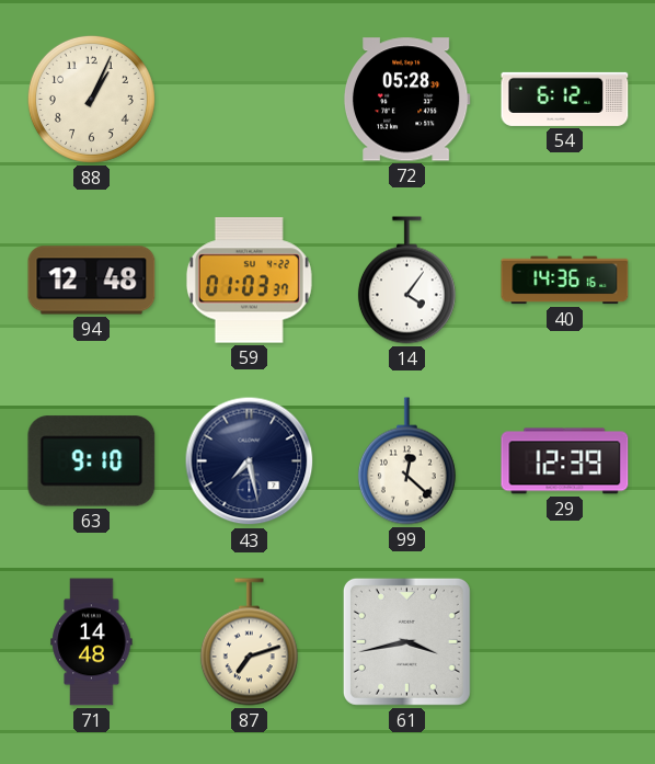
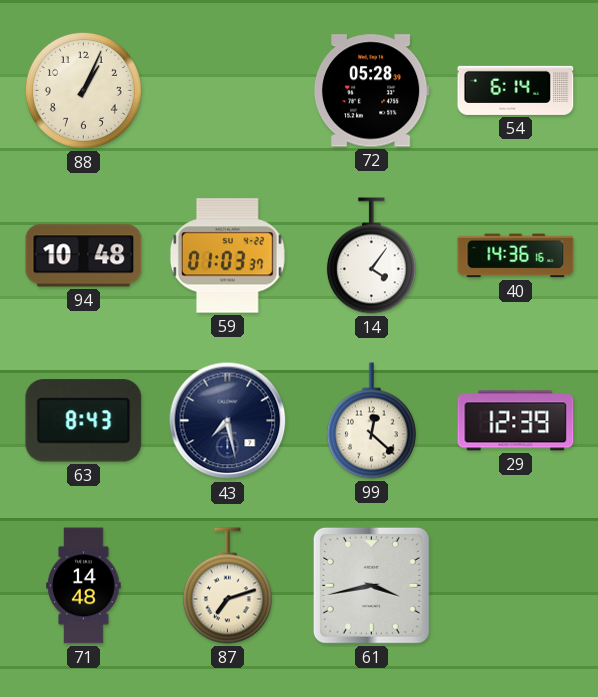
54: 6:12 -> 6:14 (516, 90)
94: 12:48 -> 10:48 (84, 256)
63: 9:10 -> 8:43 (84, 421)
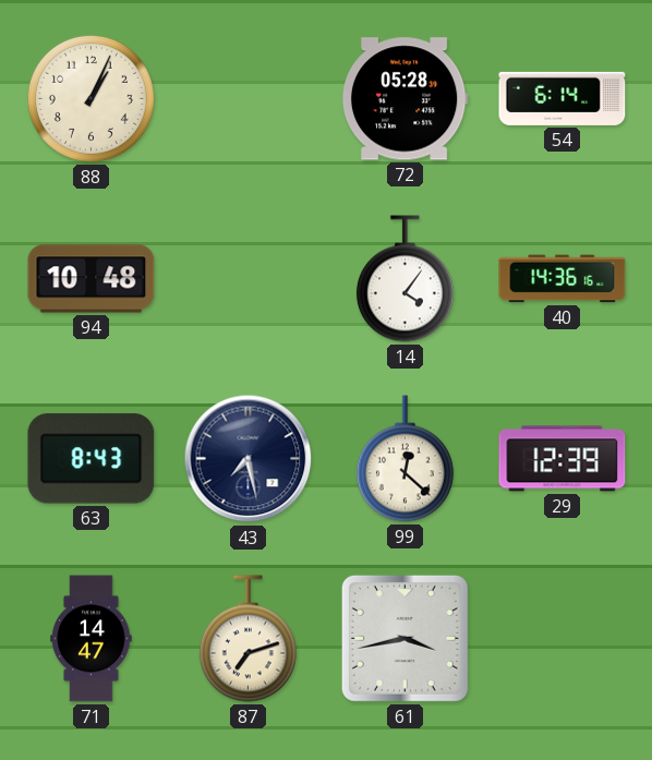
59: 01:03 -> none (227, 256)
71: 14:48 -> 14:47 (92, 639)
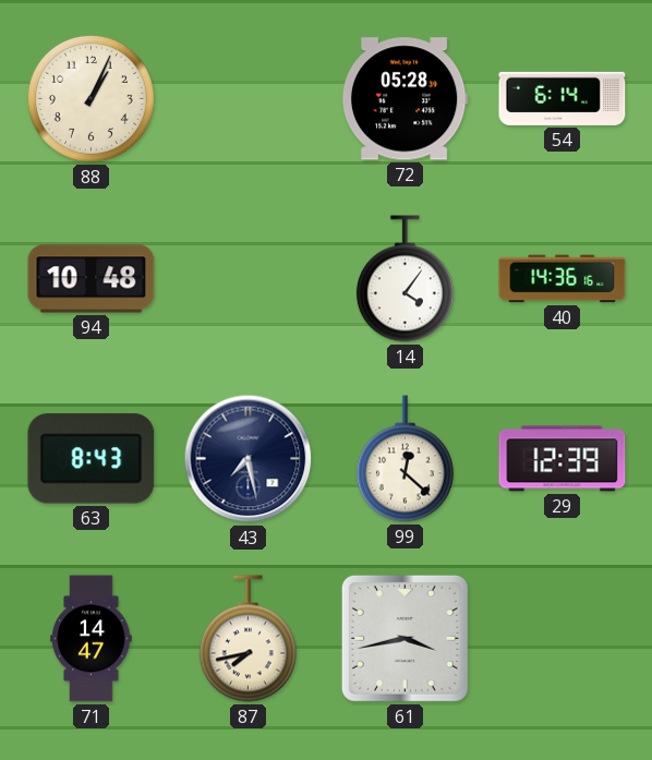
87: 7:12 -> 7:43 (247, 639)
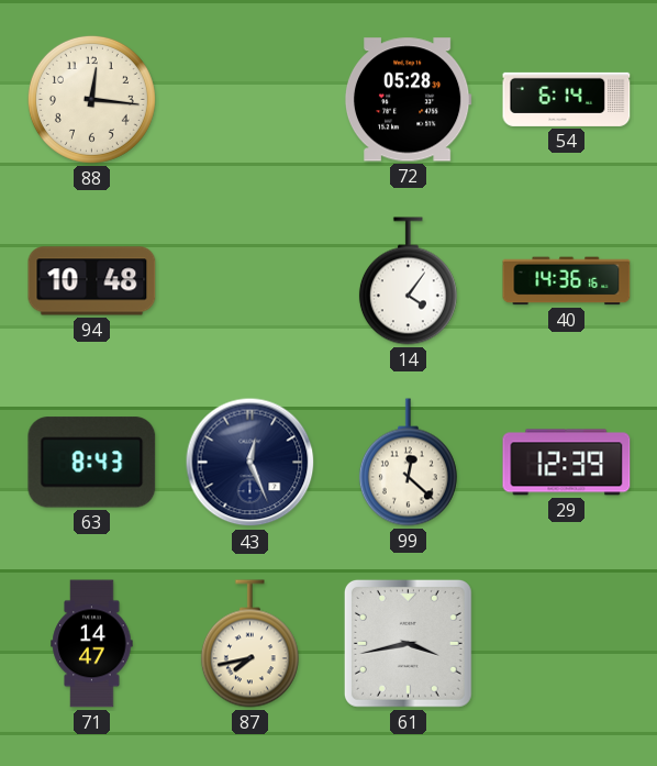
88: 1:04 -> 12:16 (91, 99)
43: 7:28 -> 12:26 (250, 463)
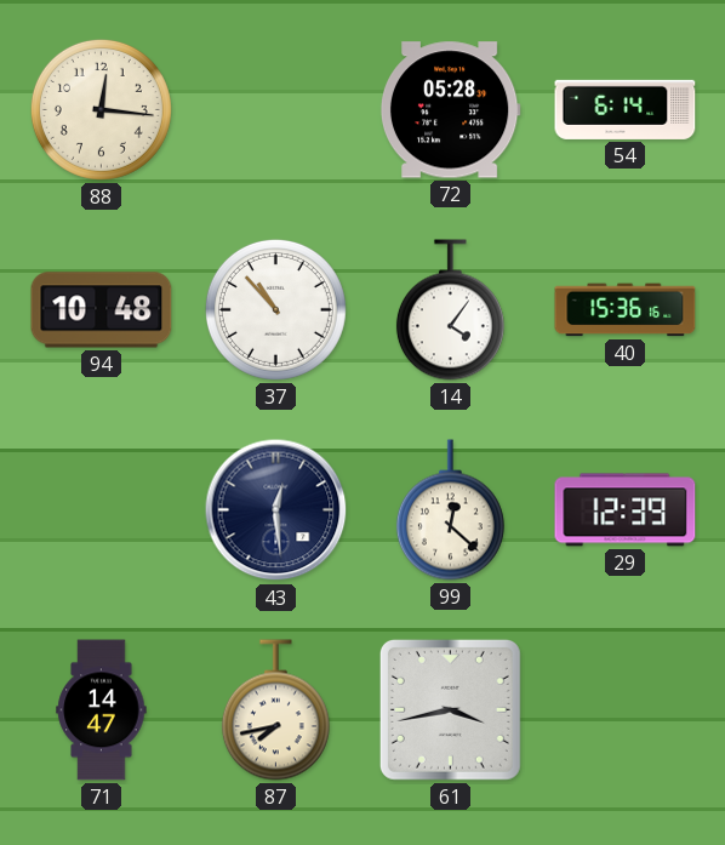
37: none -> 10:53 (275, 309)
40: 14:36 -> 15:36 (626, 310)
63: 8:43 -> none (92, 463)
43: 12:26 -> 12:29 (276, 510)
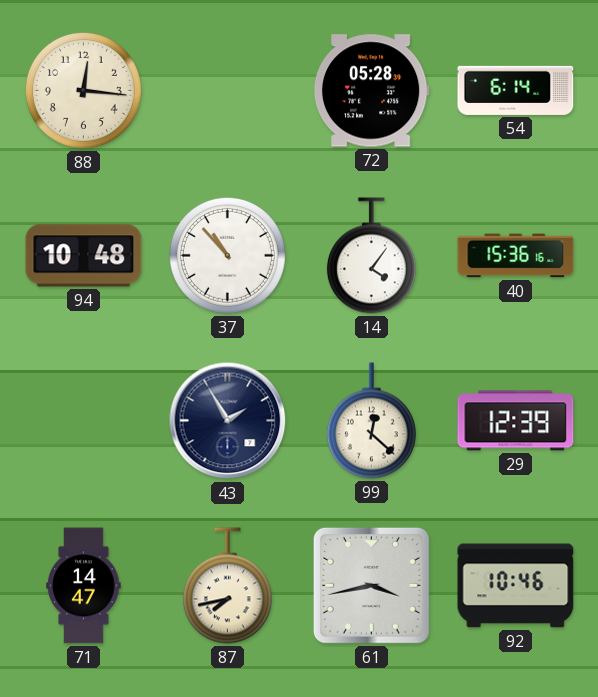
43: 12:29 -> 1:55 (228, 421)
92: none -> 10:46 (516, 586)
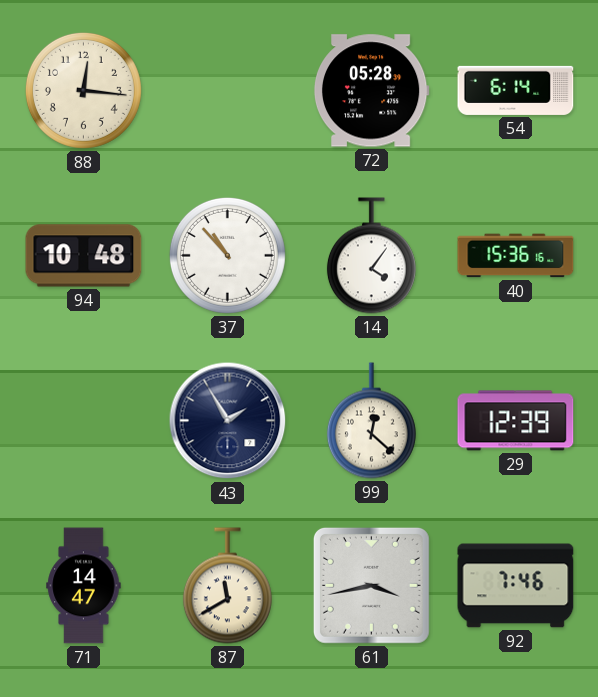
87: 7:43 -> 11:40 (227, 586)
92: 10:46 -> 7:46 (516, 586)
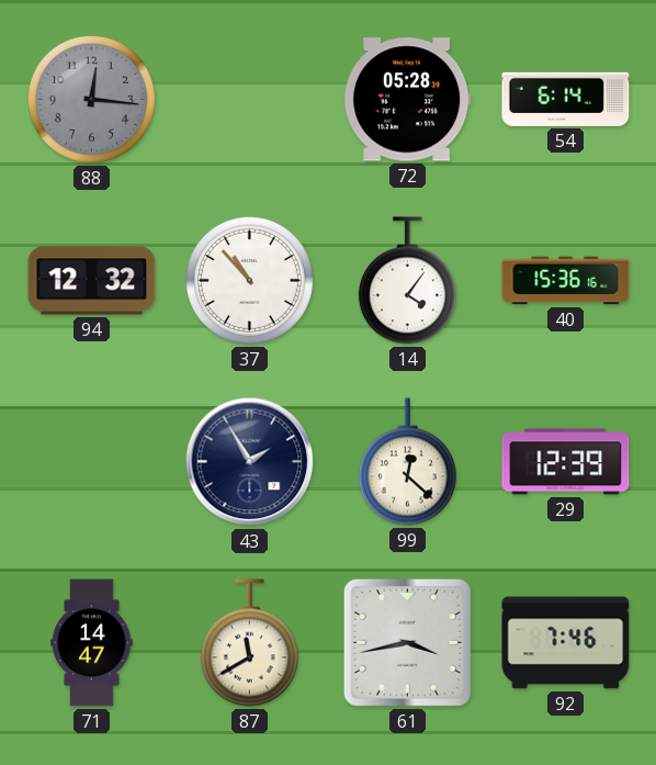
88 dial: cream -> grey (91, 99)
94: 10:48 -> 12:32 (92, 281)
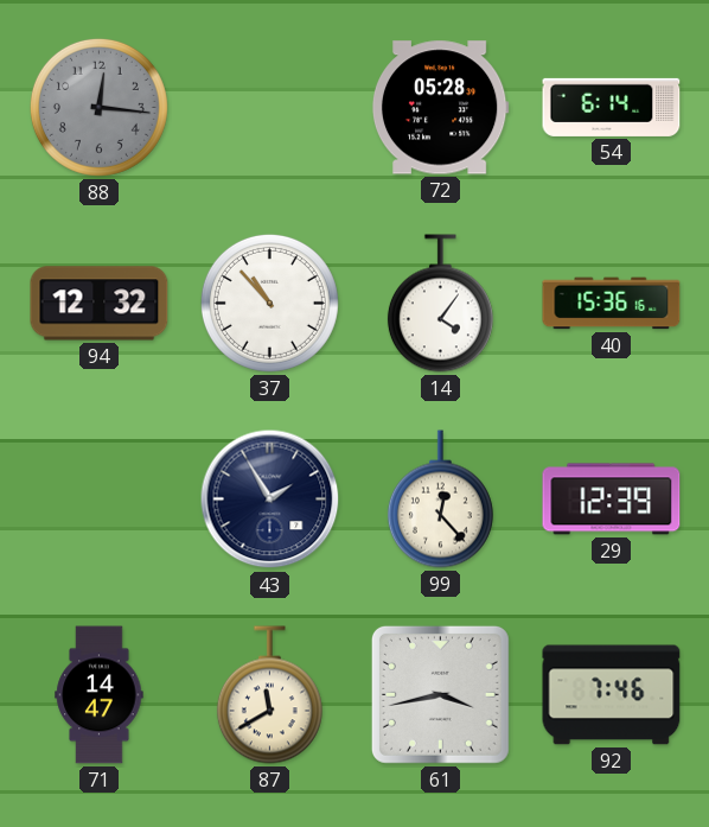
99: 12:22 -> 12:23 (440, 500)
